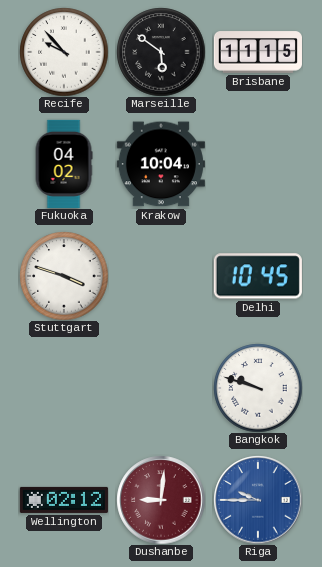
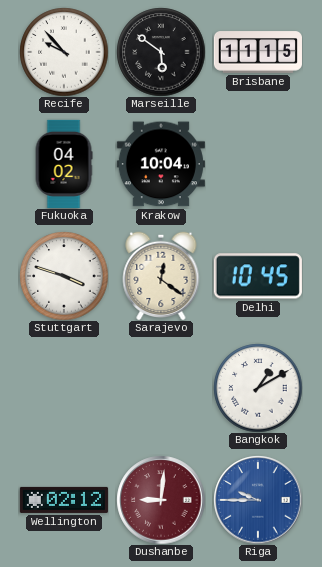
Sarajevo: none -> 12:21 (161, 276)
Bangkok: 9:48 -> 1:10 (258, 388)
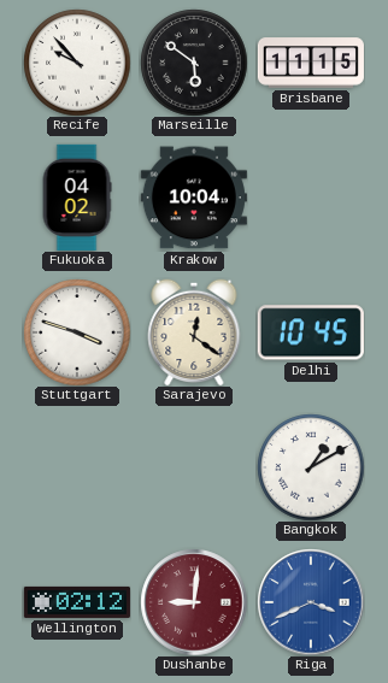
Riga: 9:45 -> 3:41 (311, 602)
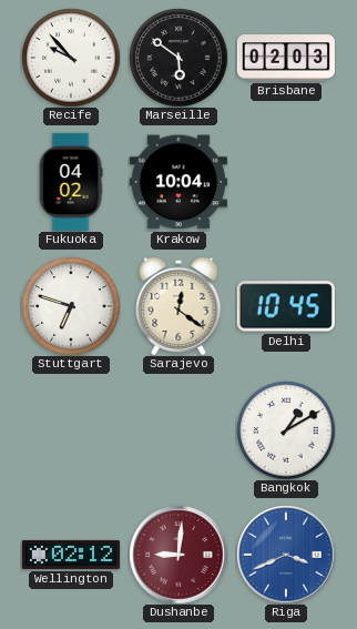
Brisbane: 11:15 -> 02:03 (285, 58)
Stuttgart: 3:48 -> 6:48 (71, 306)
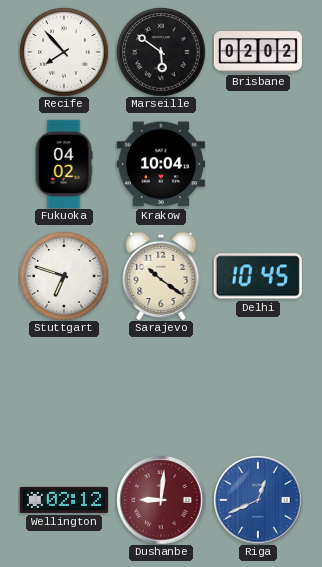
Recife: 9:53 -> 7:53 (64, 52)
Brisbane: 02:03 -> 02:02 (257, 52)
Sarajevo: 12:21 -> 10:21 (161, 276)
Bangkok: 1:10 -> none (286, 430)
Riga: 3:41 -> 12:41 (258, 500)
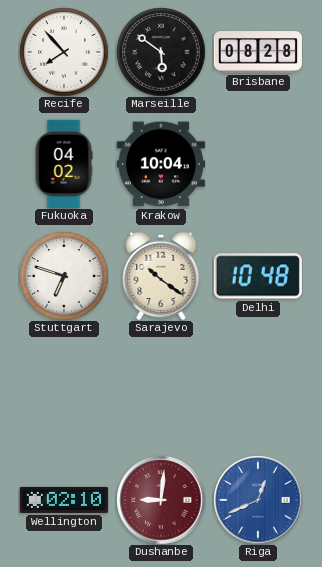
Brisbane: 02:02 -> 08:28 (257, 52)
Delhi: 10:45 -> 10:48 (258, 276)
Wellington: 02:12 -> 02:10 (64, 500)
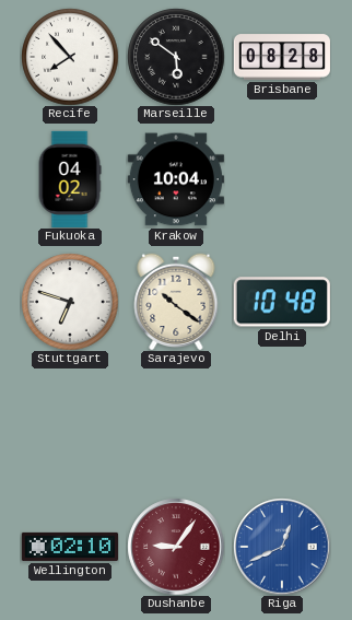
Dushanbe: 9:01 -> 9:06 (176, 547)
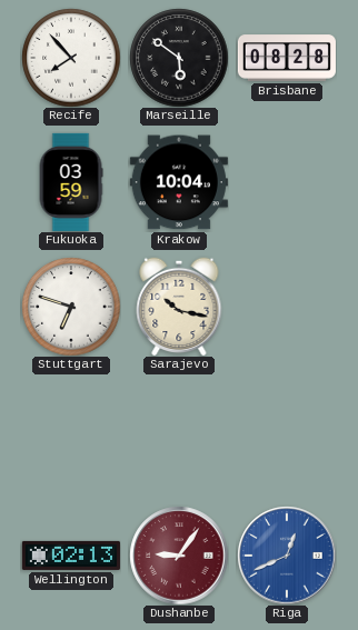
Fukuoka: 04:02 -> 03:59 (71, 182)
Sarajevo: 10:21 -> 10:17 (179, 307)
Delhi: 10:48 -> none (282, 302)
Wellington: 02:10 -> 02:13 (71, 556)
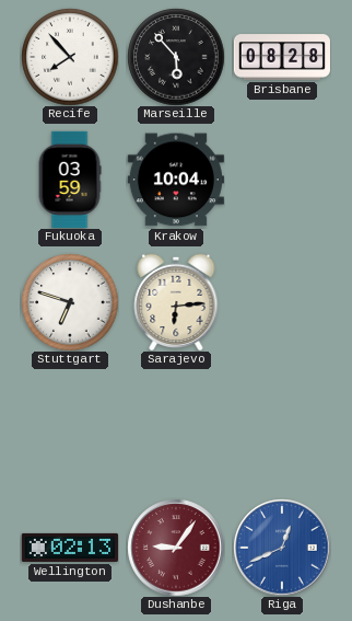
Marseille: 5:51 -> 5:53 (176, 57)
Sarajevo: 10:17 -> 6:14 (176, 302)
